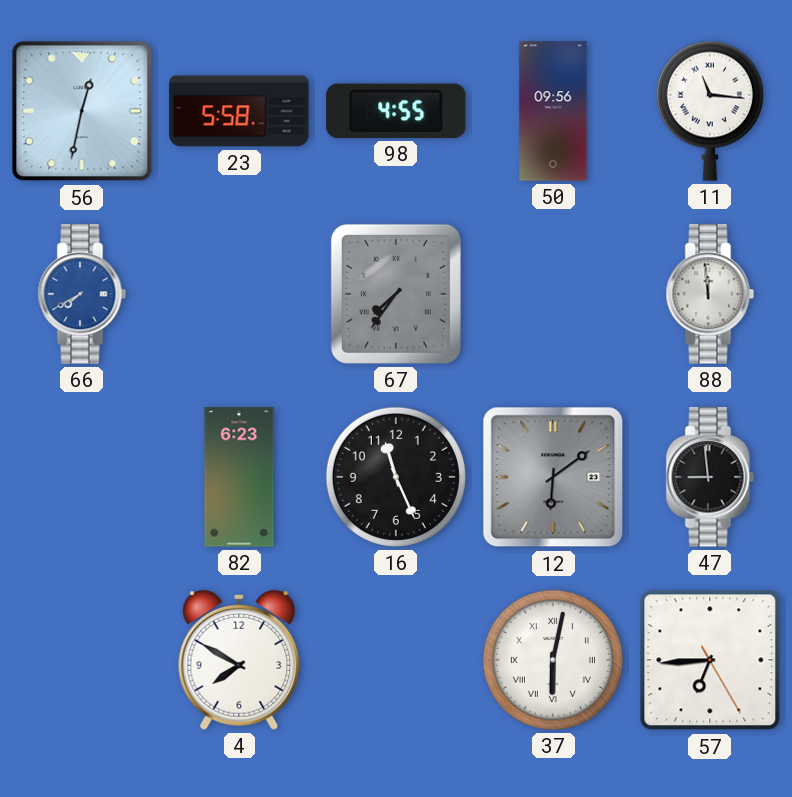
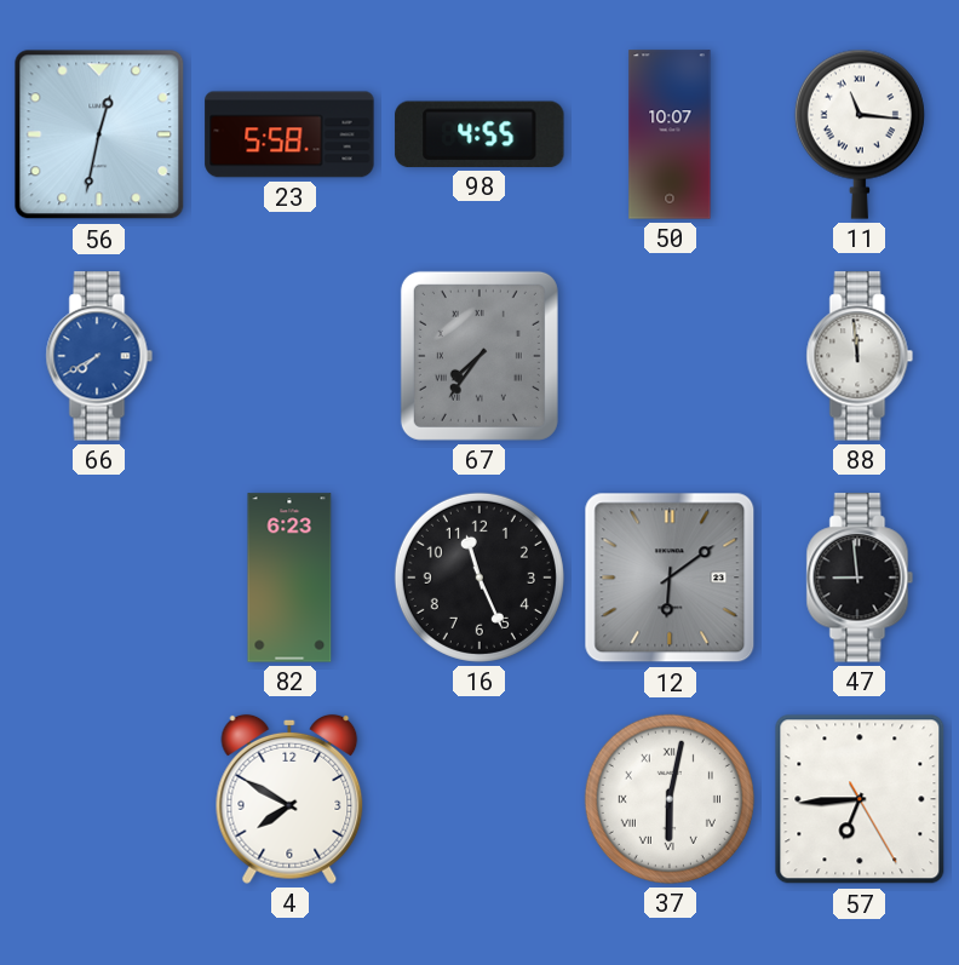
50: 09:56 -> 10:07 (670, 134)
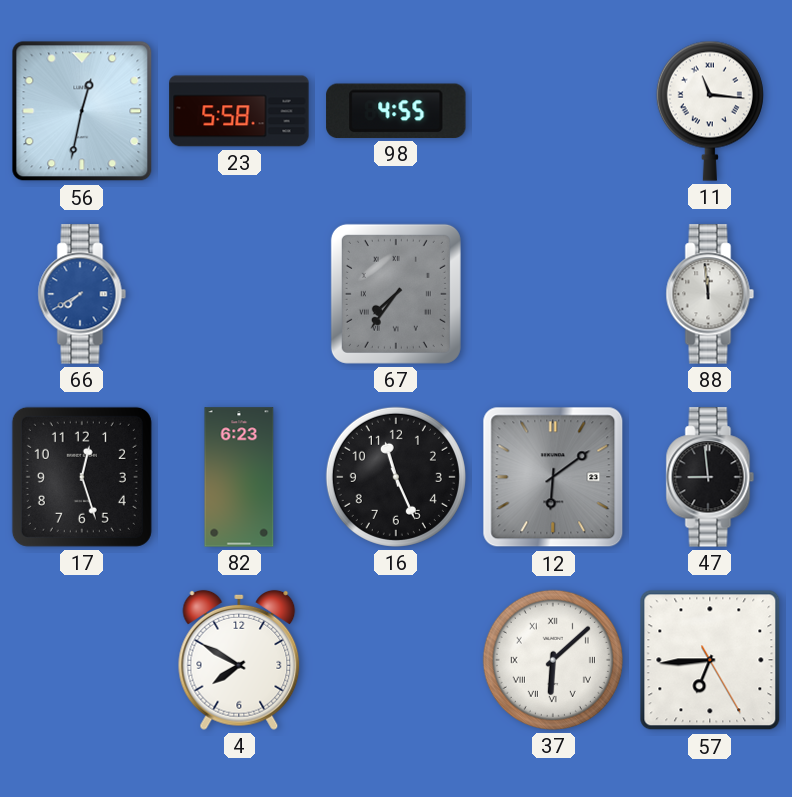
50: 10:07 -> none (670, 134)
17: none -> 12:27 (82, 477)
37: 6:02 -> 6:08 (553, 660)
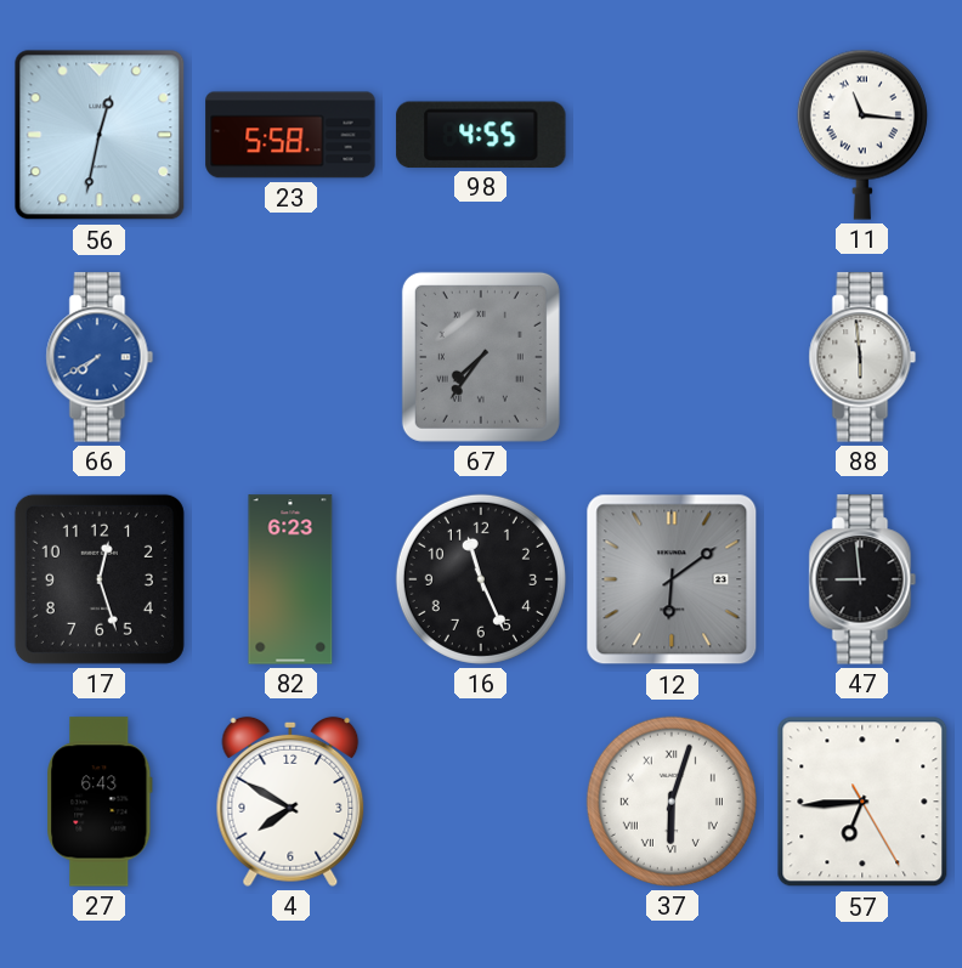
88: 11:59 -> 5:59 (862, 357)
27: none -> 6:43 (100, 802)
37: 6:08 -> 6:03 (672, 802)
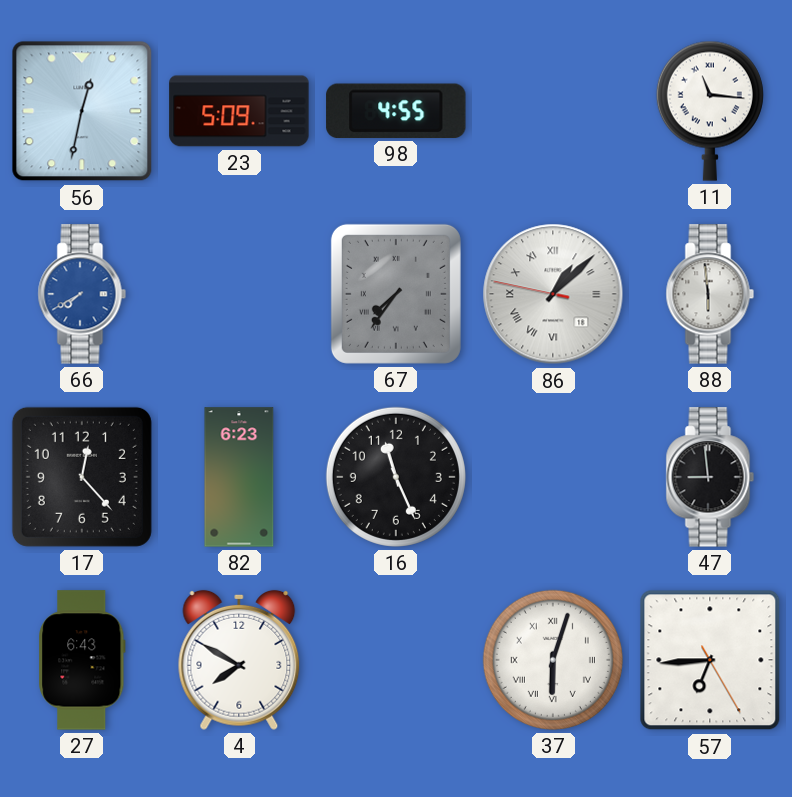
23: 5:58 -> 5:09 (239, 111)
86: none -> 1:07 (553, 294)
17: 12:27 -> 12:23 (82, 477)
12: 6:09 -> none (672, 579)
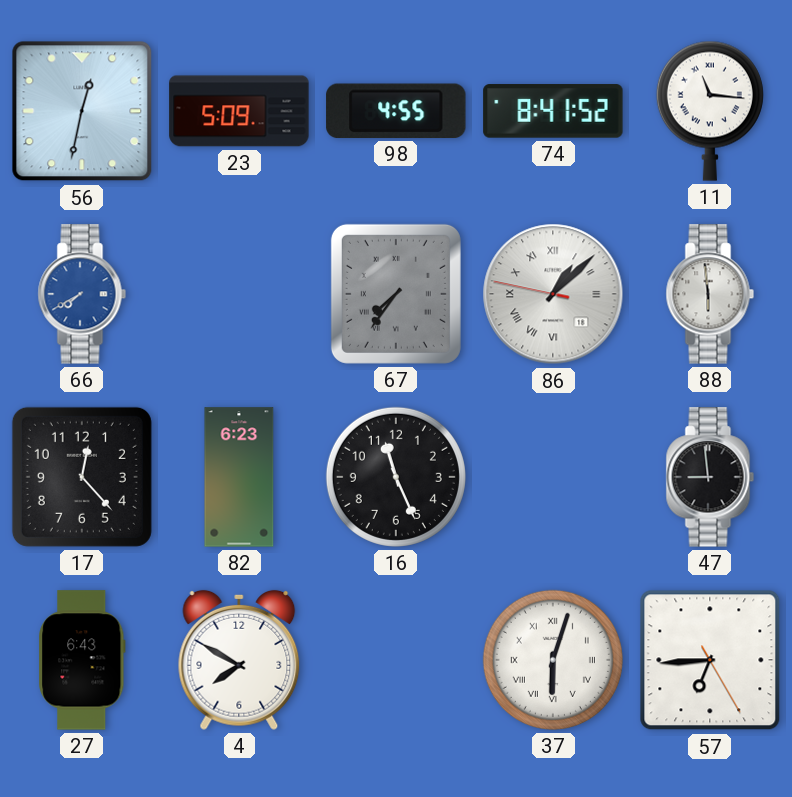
74: none -> 8:41 (553, 111)
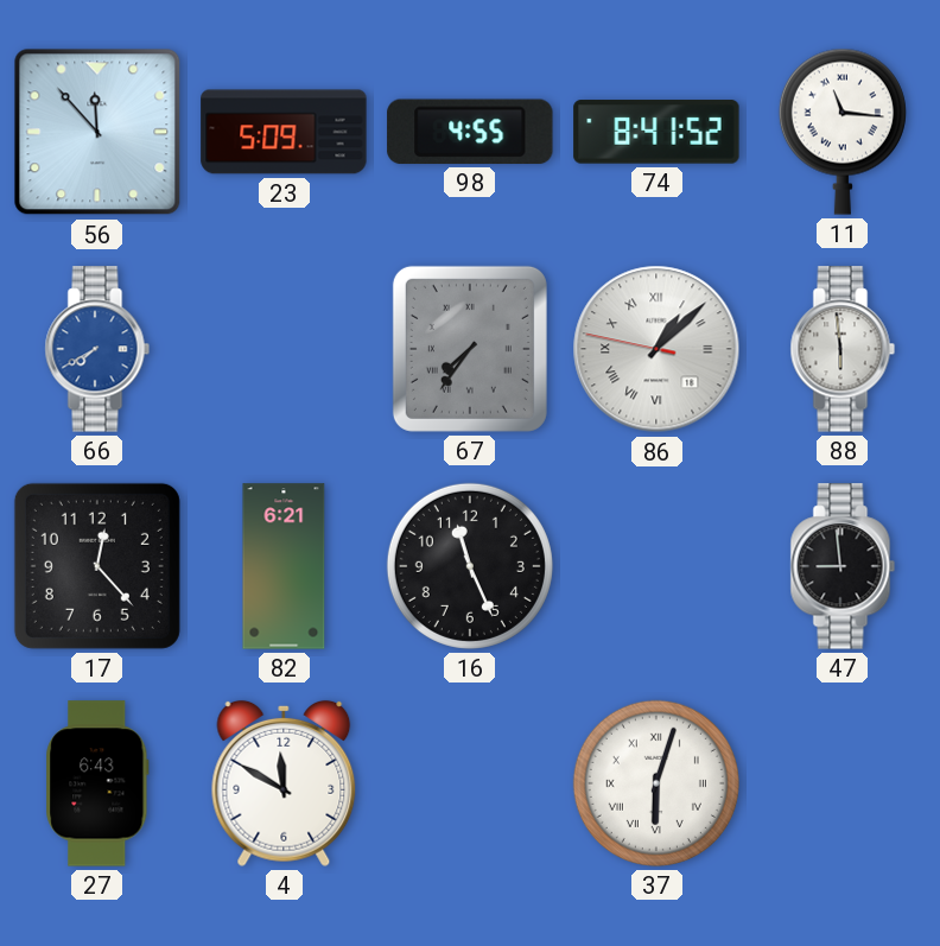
56: 12:32 -> 11:53 (97, 132)
82: 6:23 -> 6:21 (284, 566)
4: 7:50 -> 11:50 (284, 783)
57: 6:44 -> none (710, 660)
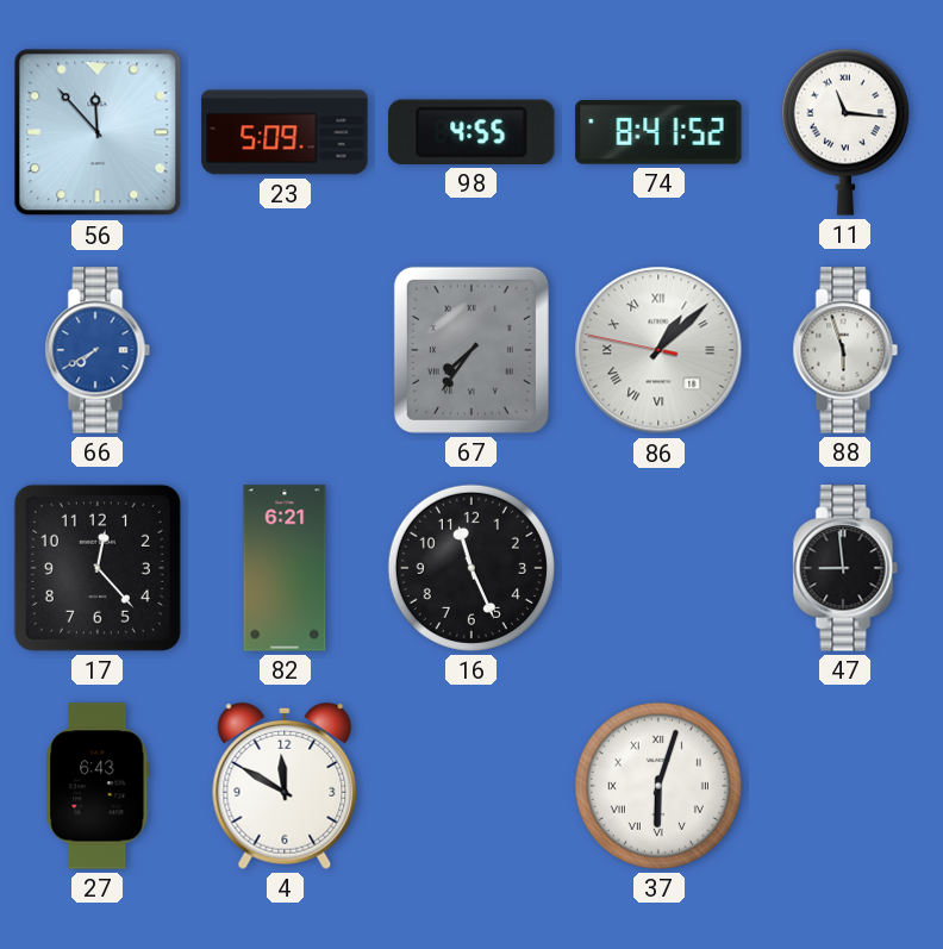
88: 5:59 -> 5:57 (845, 350)
